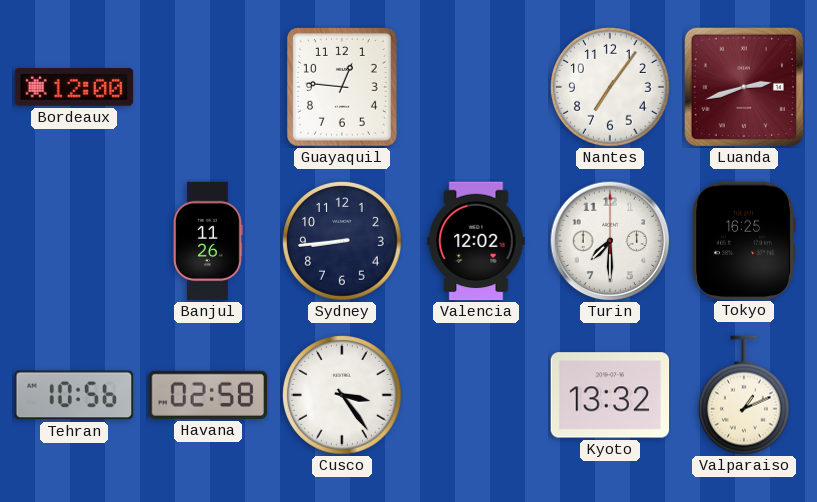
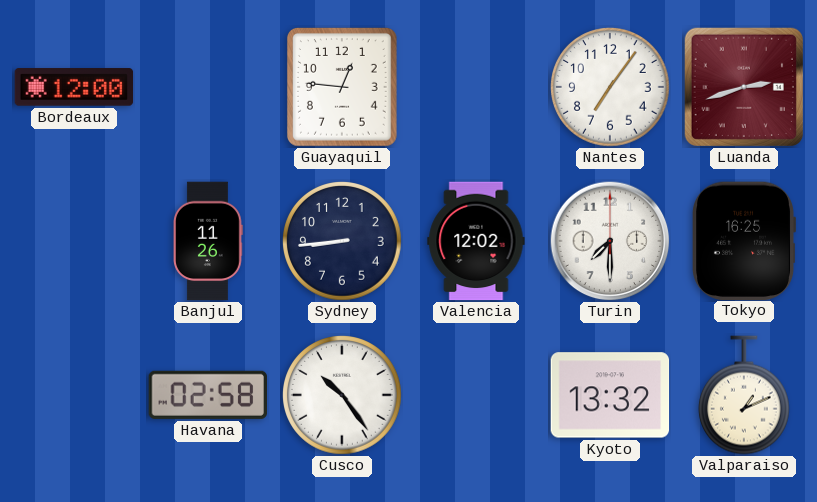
Tehran: 10:56 -> none (74, 395)
Cusco: 3:24 -> 10:24 (343, 396)
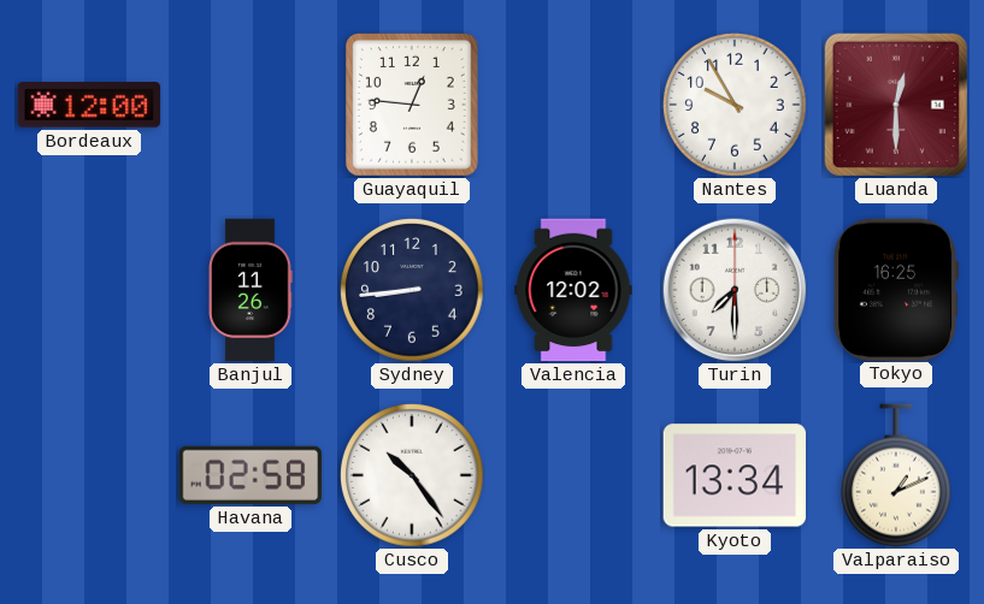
Nantes: 7:06 -> 9:55 (736, 106)
Luanda: 2:42 -> 12:30 (896, 105)
Kyoto: 13:32 -> 13:34 (735, 475)
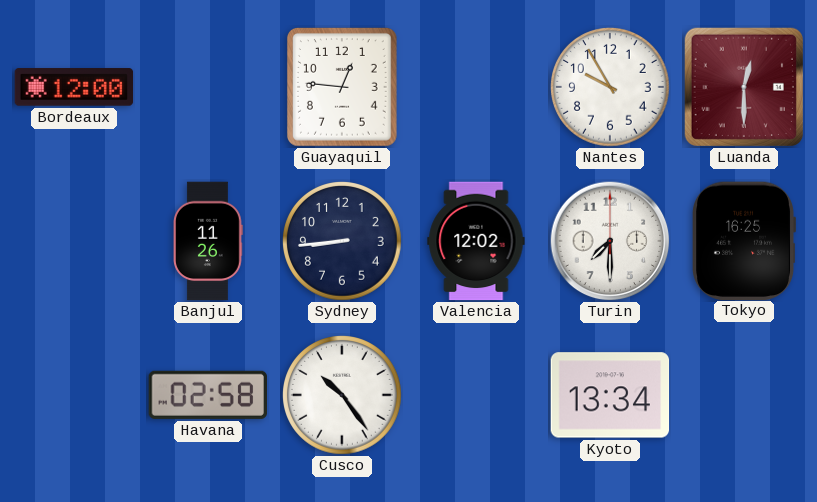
Valparaiso: 1:11 -> none (896, 475)
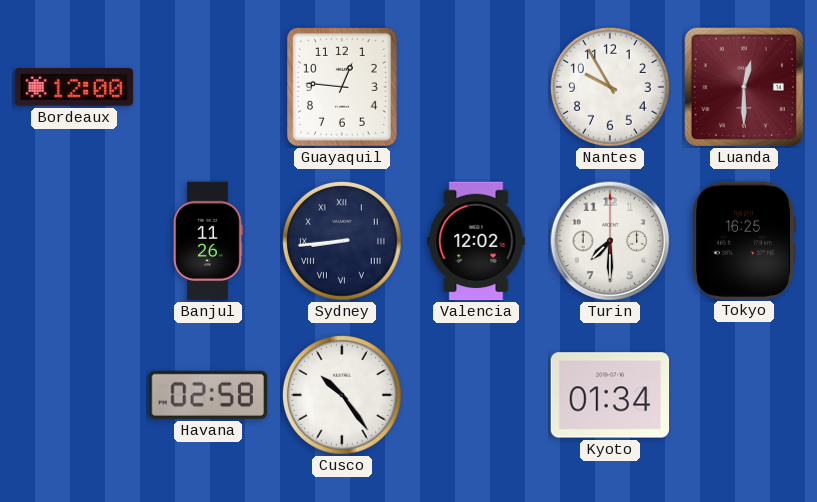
Sydney numerals: Arabic -> Roman (343, 242)
Kyoto: 13:34 -> 01:34 (610, 395)
